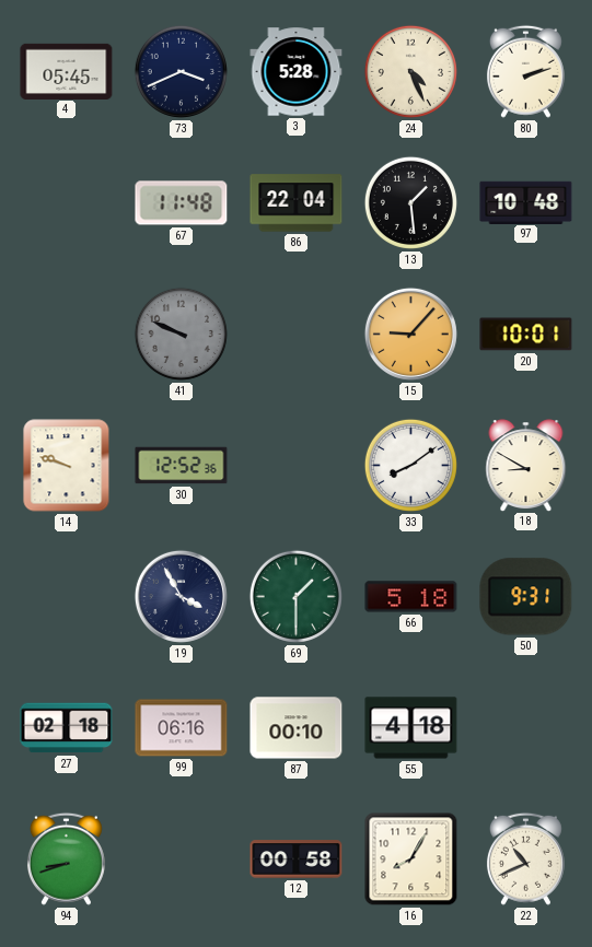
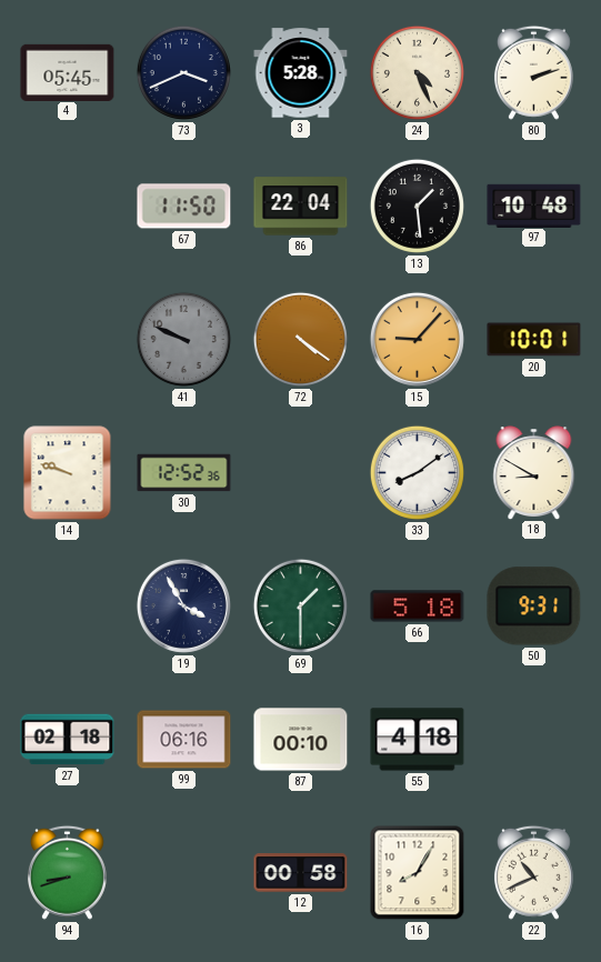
67: 11:48 -> 11:50 (184, 207)
72: none -> 4:21 (300, 339)
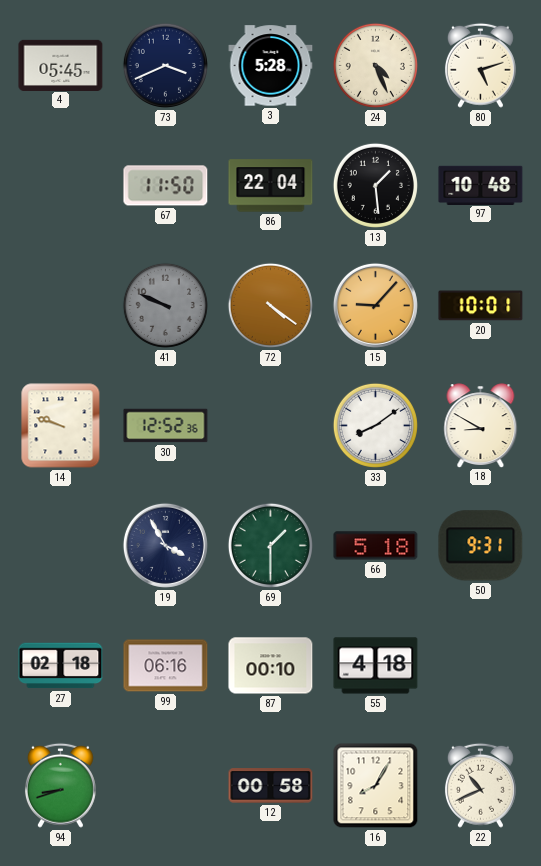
80: 2:12 -> 5:12 (480, 65)
